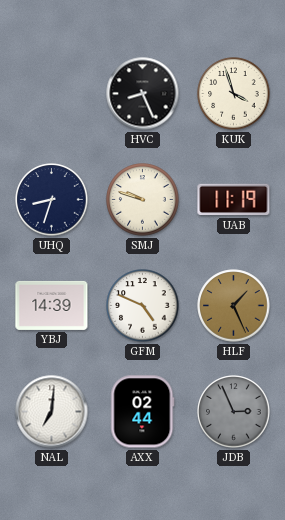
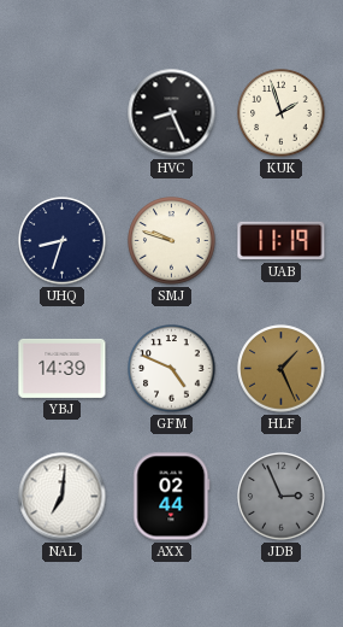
KUK: 3:57 -> 1:57 (282, 113)
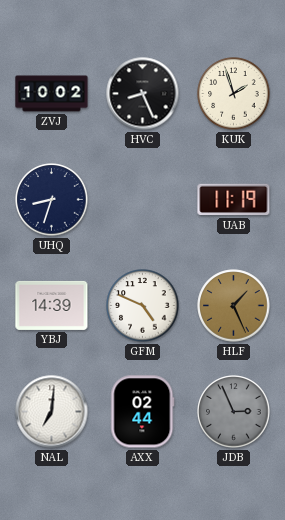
ZVJ: none -> 10:02 (52, 94)
SMJ: 9:48 -> none (172, 241)
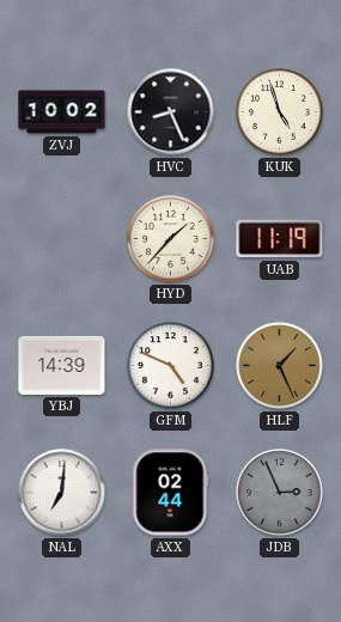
KUK: 1:57 -> 4:57 (280, 112)
UHQ: 8:33 -> none (52, 200)
HYD: none -> 1:37 (171, 239)
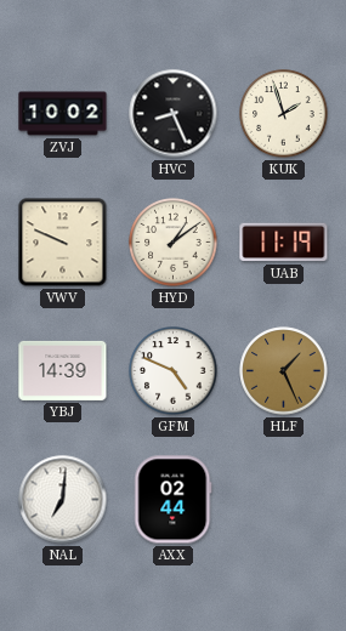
KUK: 4:57 -> 1:57 (284, 114)
VWV: none -> 9:49 (63, 243)
HYD: 1:37 -> 1:09 (174, 243)
JDB: 2:56 -> none (280, 493)
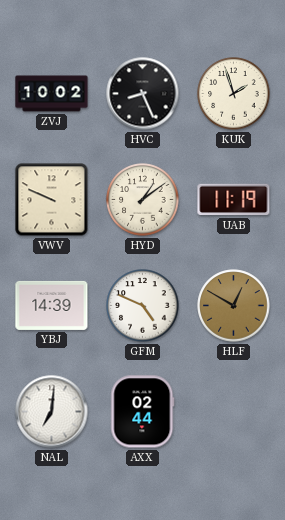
HLF: 1:26 -> 12:50 (234, 306)
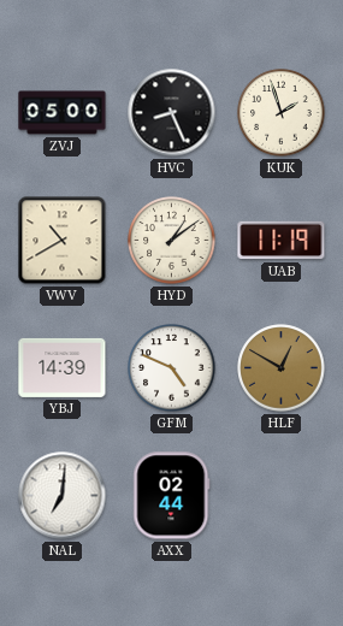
ZVJ: 10:02 -> 05:00 (63, 113)
VWV: 9:49 -> 10:40 (63, 241)
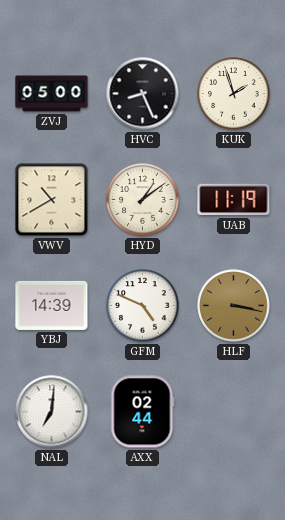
HLF: 12:50 -> 3:17 (234, 306)
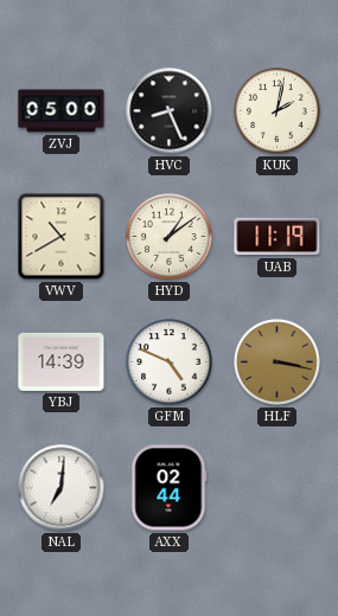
KUK: 1:57 -> 2:02 (278, 111)
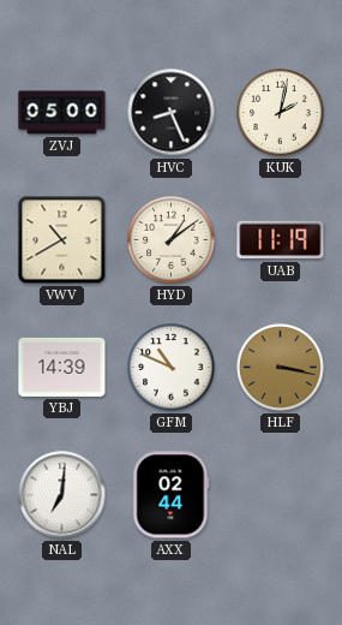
GFM: 4:49 -> 10:49 (172, 368)
